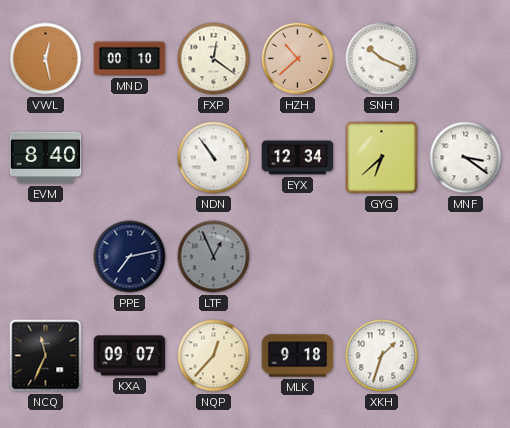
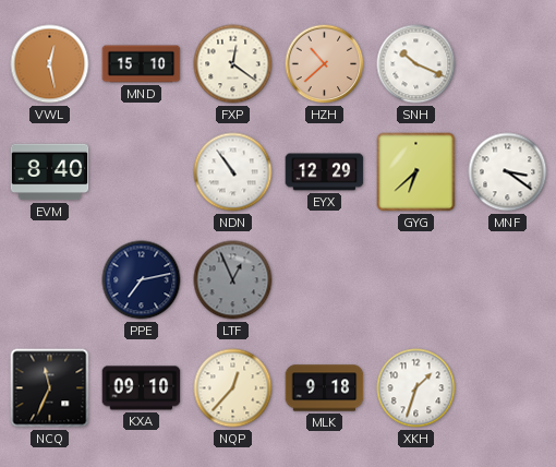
MND: 00:10 -> 15:10 (142, 64)
EYX: 12:34 -> 12:29 (325, 172)
KXA: 09:07 -> 09:10 (142, 388)
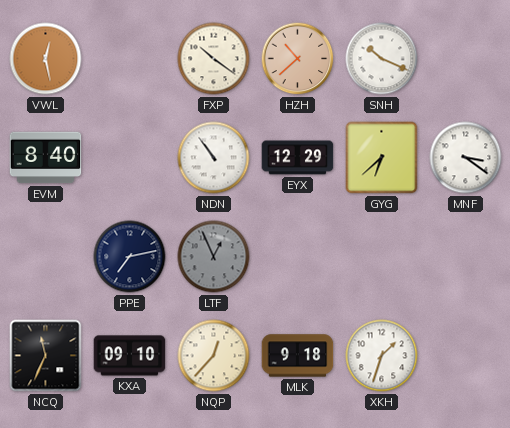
MND: 15:10 -> none (142, 64)
FXP: 12:21 -> 10:21 (214, 59)
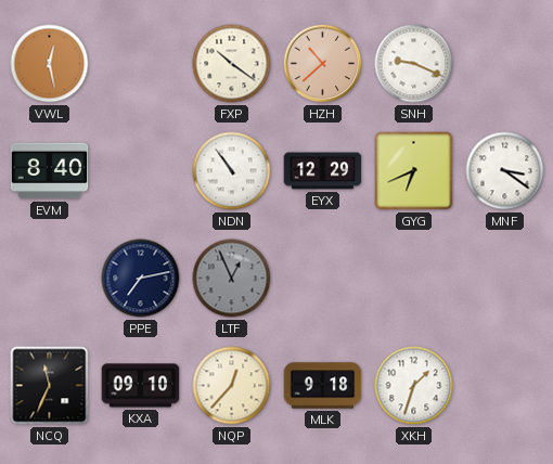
SNH: 10:19 -> 9:19 (414, 64)
GYG: 6:38 -> 6:41 (414, 171)
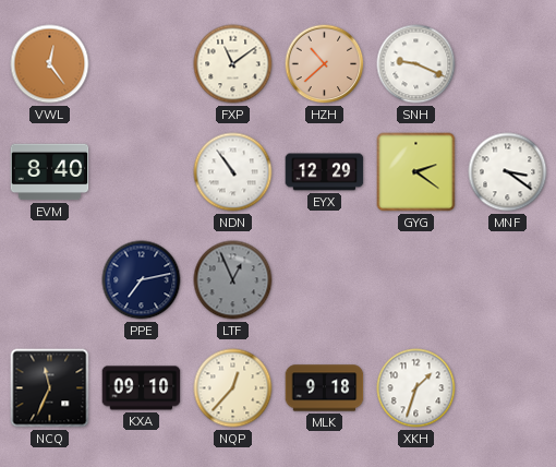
VWL: 12:28 -> 12:24 (50, 64)
FXP: 10:21 -> 11:09 (233, 64)
GYG: 6:41 -> 2:21 (416, 172)
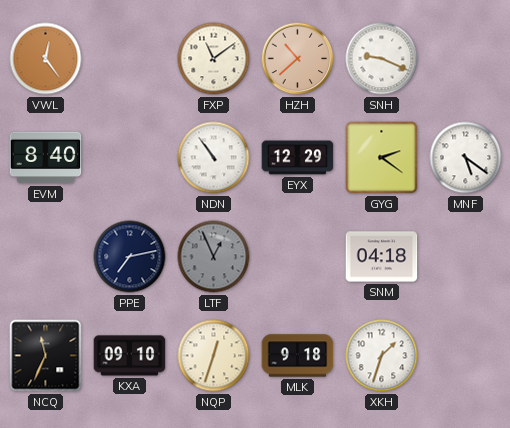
MNF: 3:21 -> 5:21 (466, 158)
SNM: none -> 04:18 (382, 257)
NQP: 12:37 -> 12:33 (214, 356)
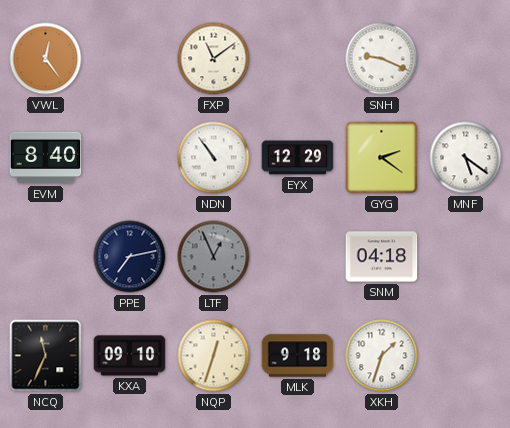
HZH: 10:38 -> none (298, 59)
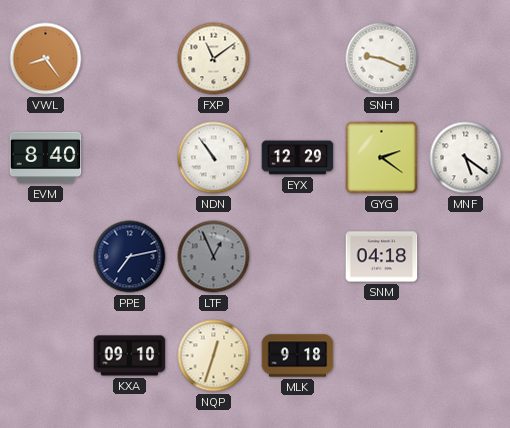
VWL: 12:24 -> 8:24 (46, 59)
NCQ: 11:34 -> none (46, 356)
XKH: 1:33 -> none (382, 356)
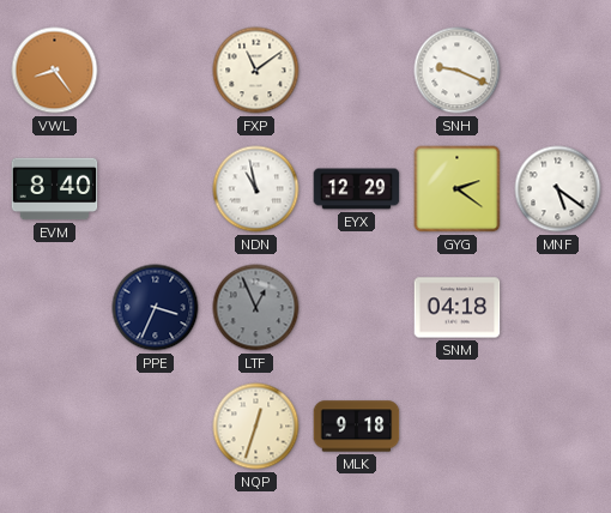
NDN: 10:54 -> 10:58 (256, 189)
PPE: 7:13 -> 3:34 (156, 308)
KXA: 09:10 -> none (130, 356)
